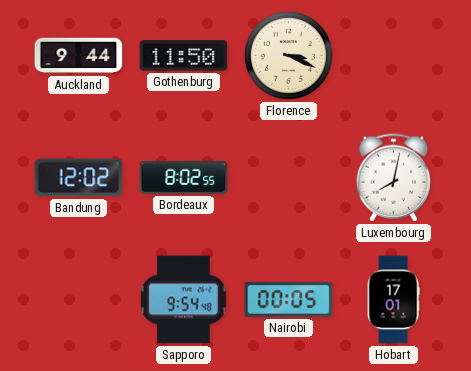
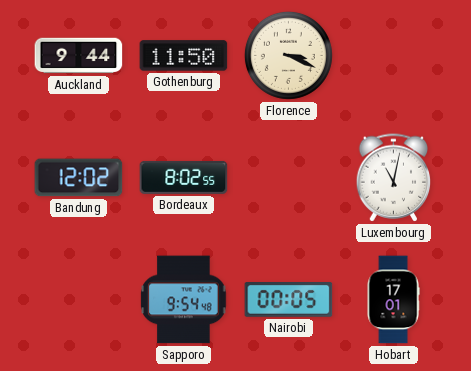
Luxembourg: 8:02 -> 11:02 (394, 178)
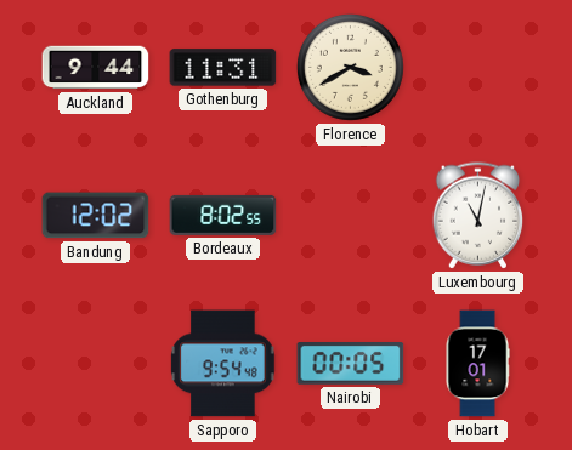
Gothenburg: 11:50 -> 11:31 (223, 68)
Florence: 3:19 -> 3:40 (350, 67)
